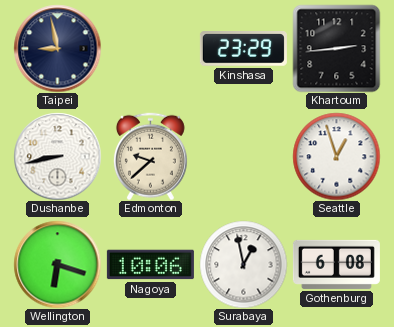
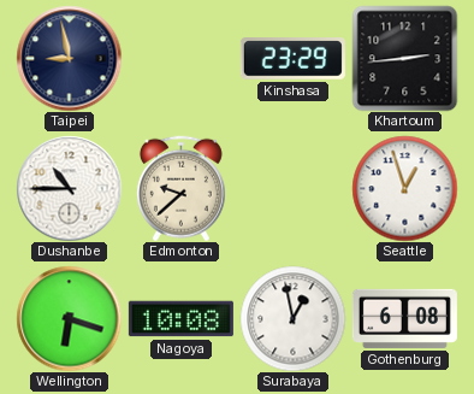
Dushanbe: 8:43 -> 10:45 (69, 188)
Nagoya: 10:06 -> 10:08 (180, 319)
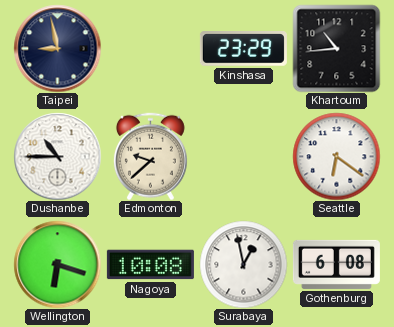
Khartoum: 2:44 -> 10:44 (336, 48)
Seattle: 12:57 -> 6:21 (336, 156)
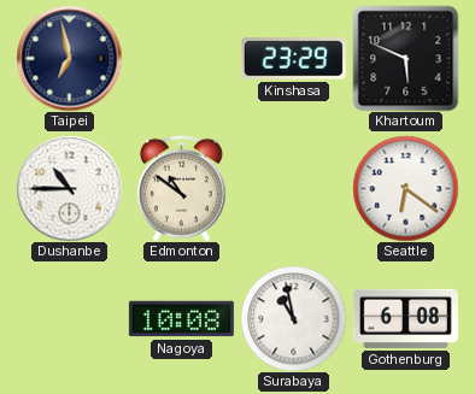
Taipei: 8:58 -> 6:58 (69, 58)
Khartoum: 10:44 -> 5:49 (405, 58)
Edmonton: 9:38 -> 10:51 (181, 188)
Wellington: 6:18 -> none (57, 264)
Surabaya: 12:58 -> 10:58 (293, 318)
